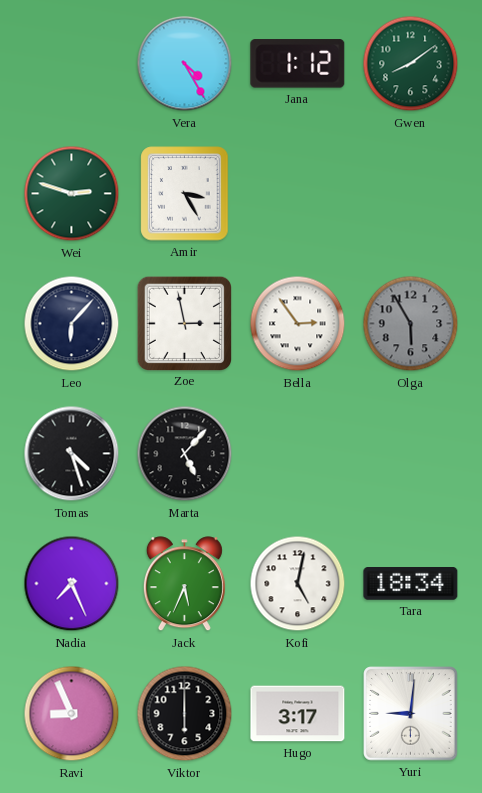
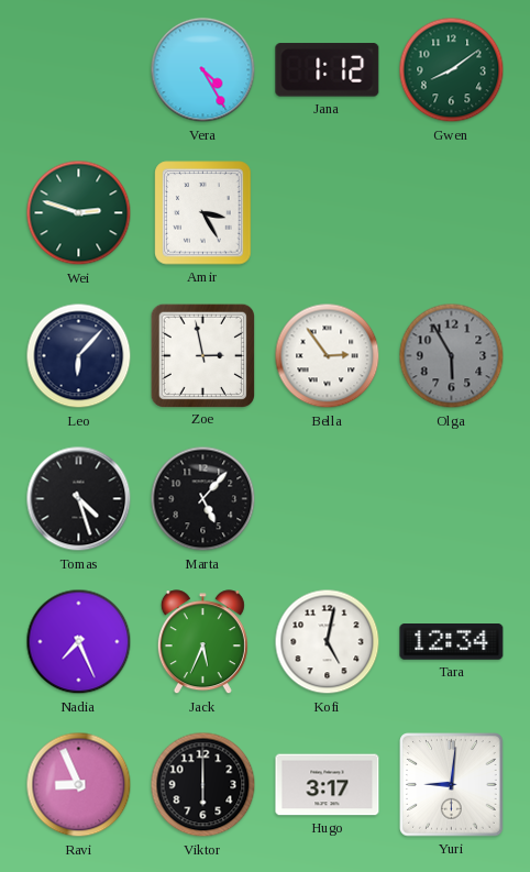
Tara: 18:34 -> 12:34 (452, 642)
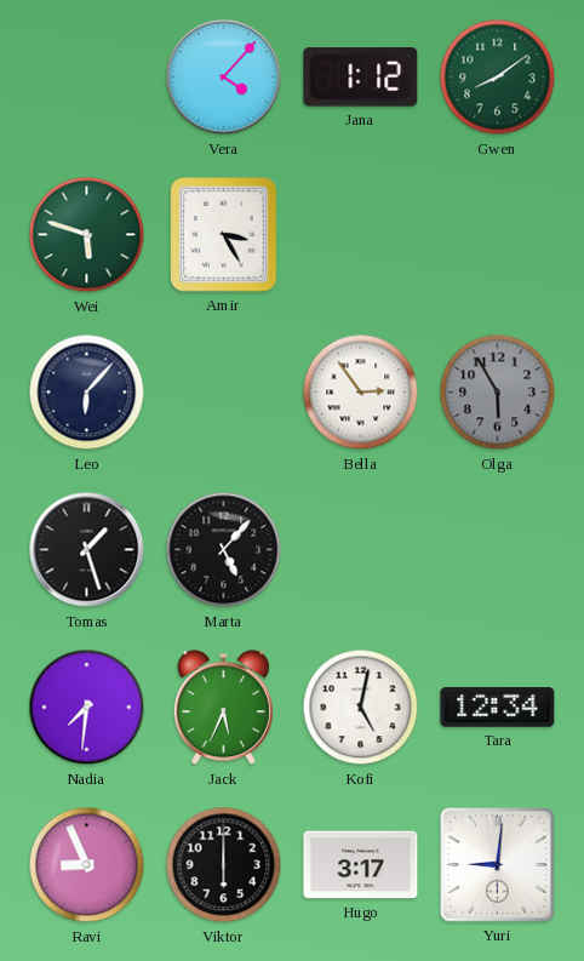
Vera: 4:25 -> 4:07 (224, 78)
Wei: 2:48 -> 5:48 (87, 235)
Zoe: 2:58 -> none (202, 355)
Tomas: 4:27 -> 1:27 (87, 550)
Nadia: 7:26 -> 7:31 (87, 708)
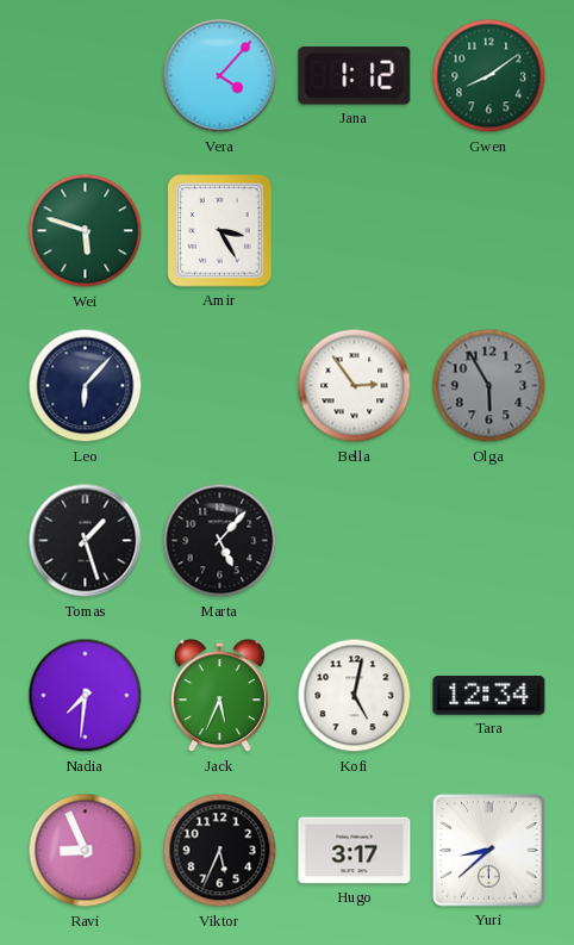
Viktor: 6:00 -> 5:34 (220, 851)
Yuri: 9:01 -> 8:38 (489, 851)
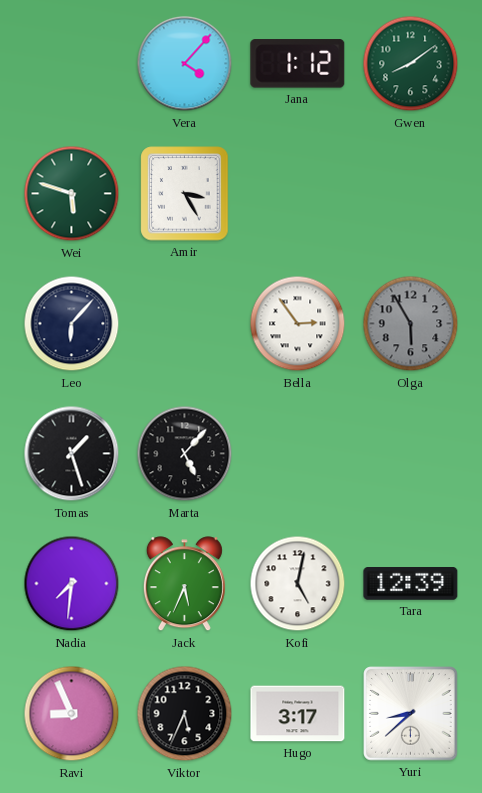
Tara: 12:34 -> 12:39 (411, 584)
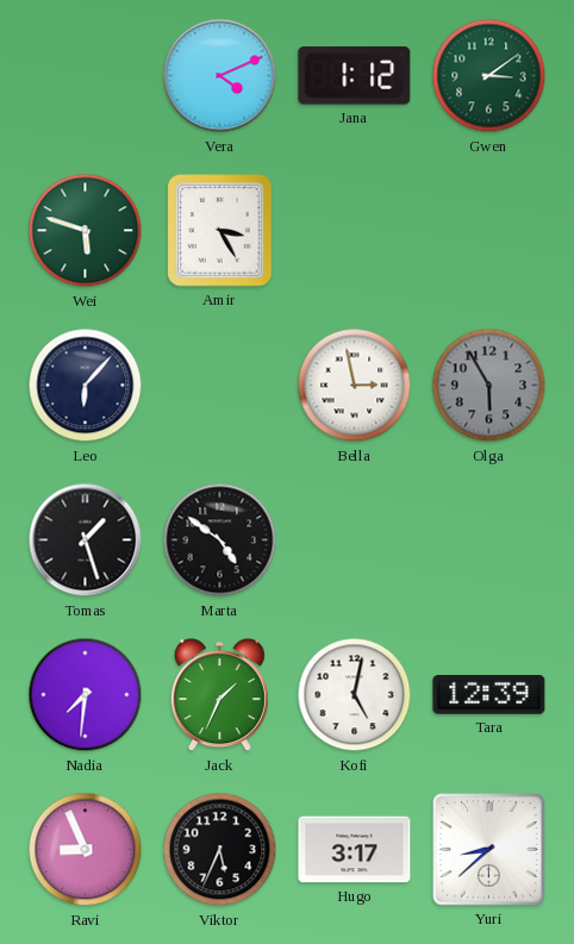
Vera: 4:07 -> 4:11 (220, 76)
Gwen: 8:09 -> 3:09 (489, 76)
Bella: 2:54 -> 2:58 (355, 386)
Marta: 5:07 -> 4:51 (220, 540)
Jack: 5:34 -> 1:34 (219, 695)
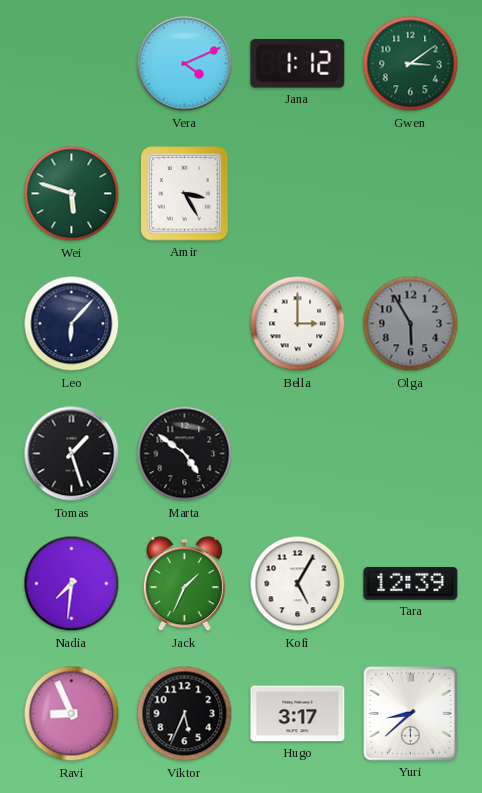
Bella: 2:58 -> 3:00 (298, 324)
Kofi: 5:02 -> 5:05 (298, 584)
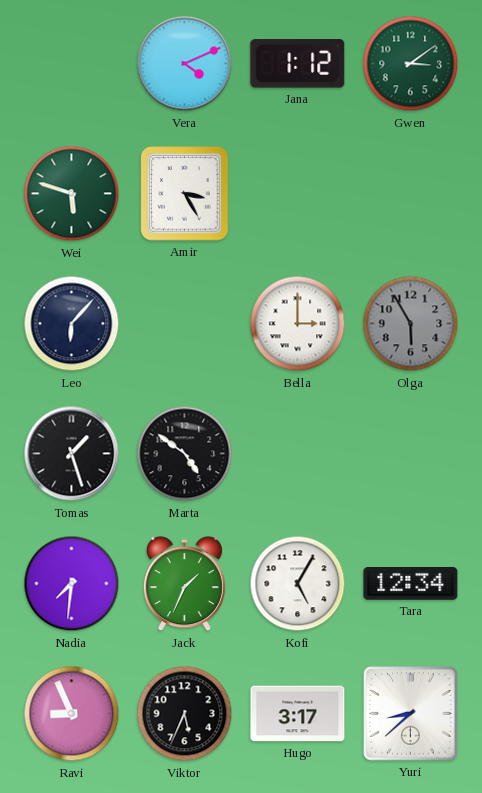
Tara: 12:39 -> 12:34 (411, 584)
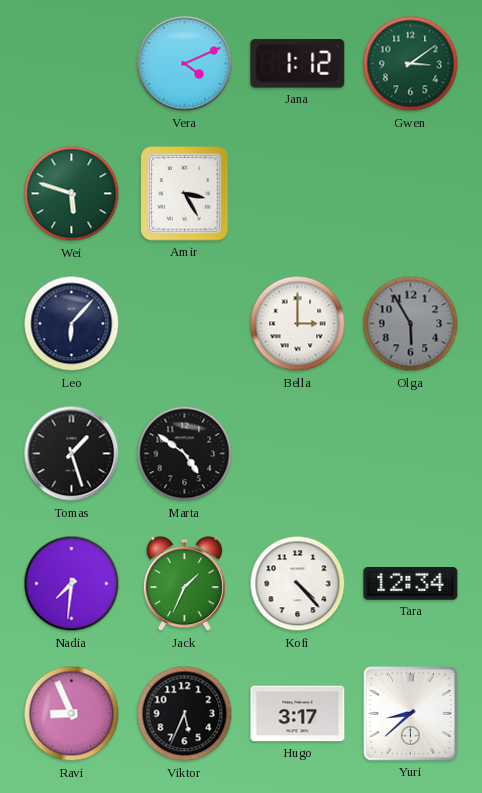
Kofi: 5:05 -> 4:23 (298, 584)
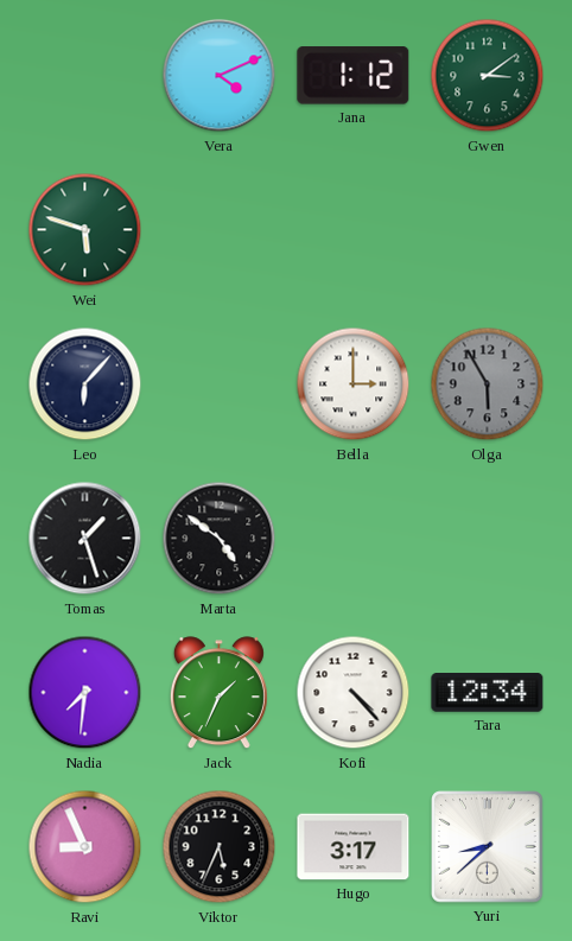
Amir: 3:25 -> none (185, 194)
